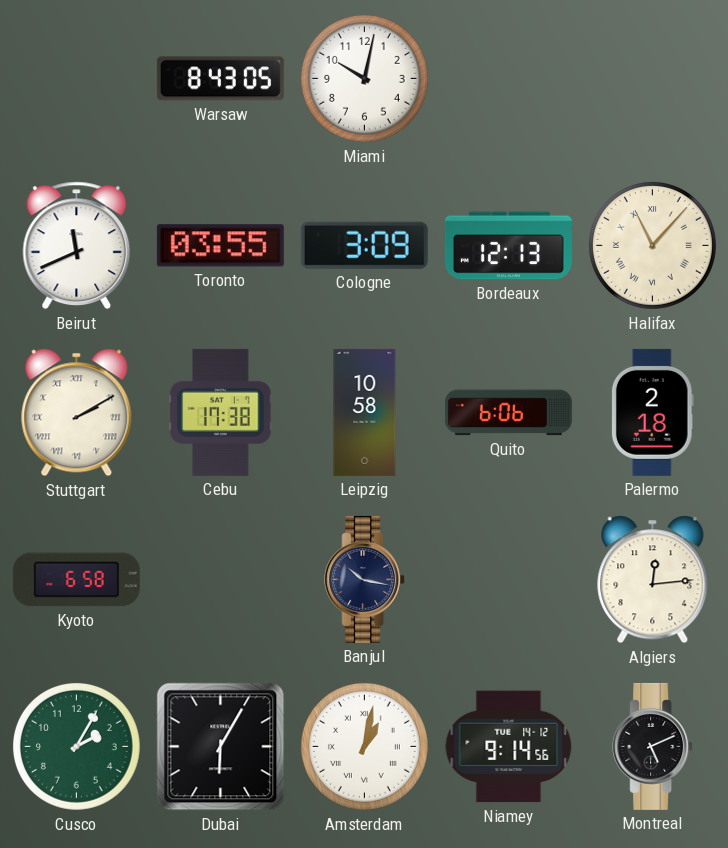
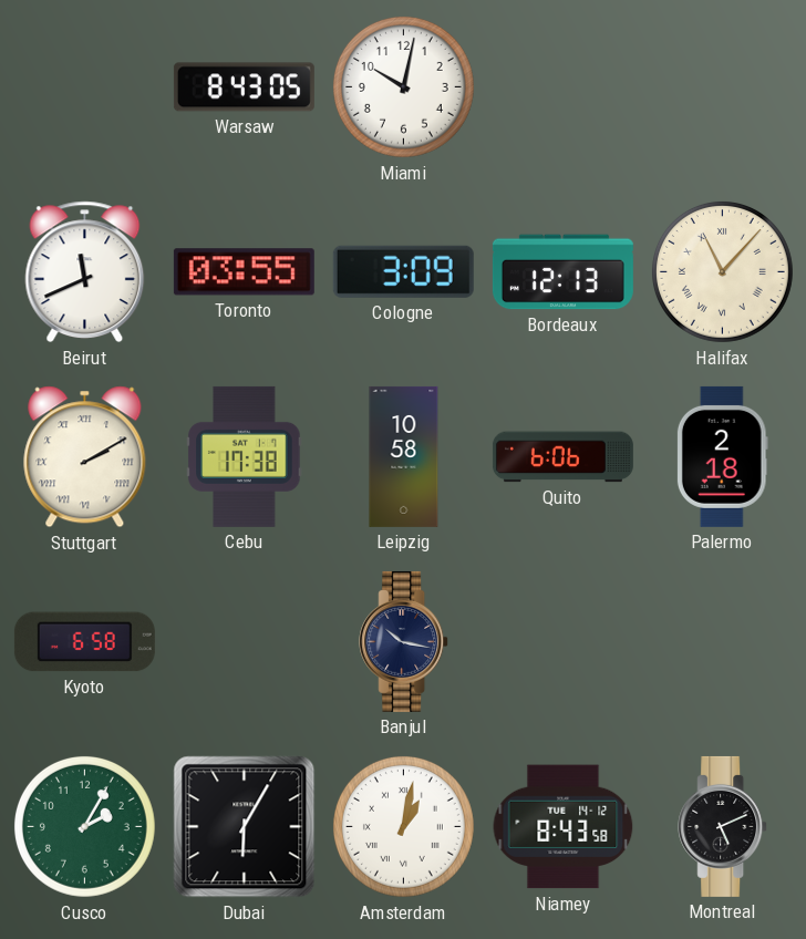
Algiers: 12:14 -> none (653, 580)
Niamey: 9:14 -> 8:43 (564, 827)
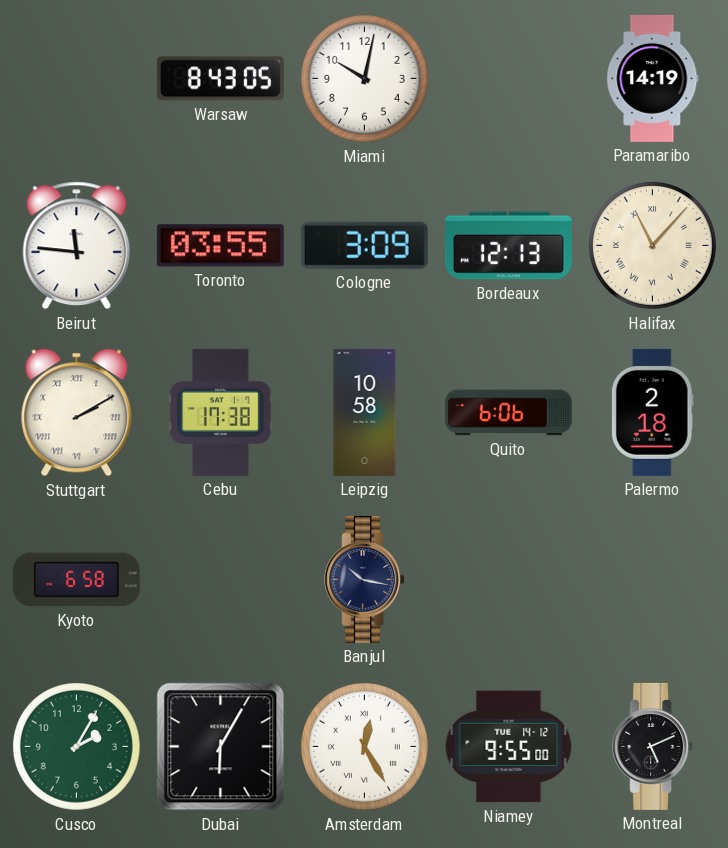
Paramaribo: none -> 14:19 (653, 78)
Beirut: 11:41 -> 11:46 (77, 246)
Amsterdam: 1:02 -> 12:25 (364, 746)
Niamey: 8:43 -> 9:55 (509, 747)
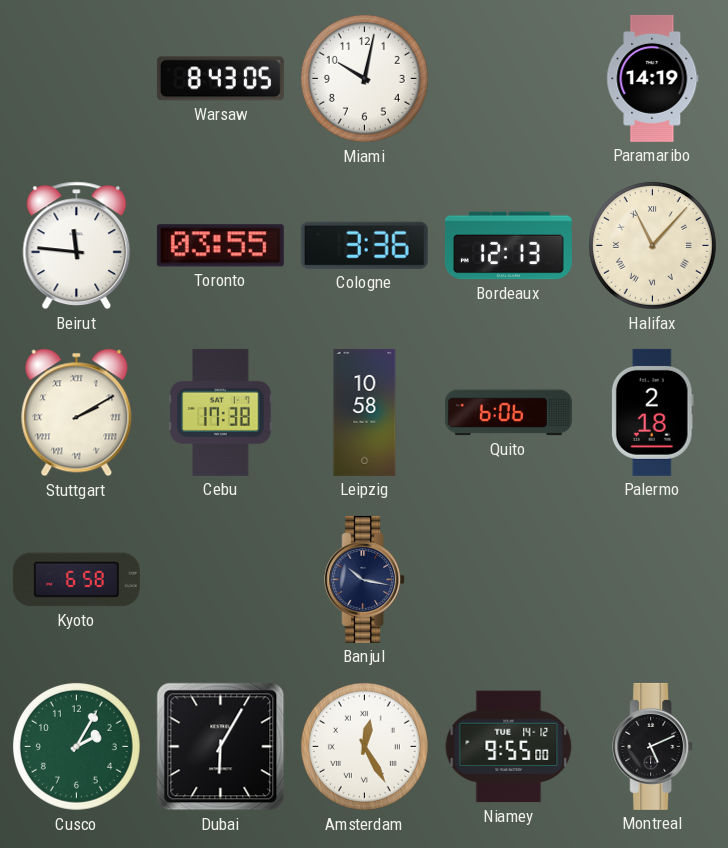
Cologne: 3:09 -> 3:36 (364, 245)
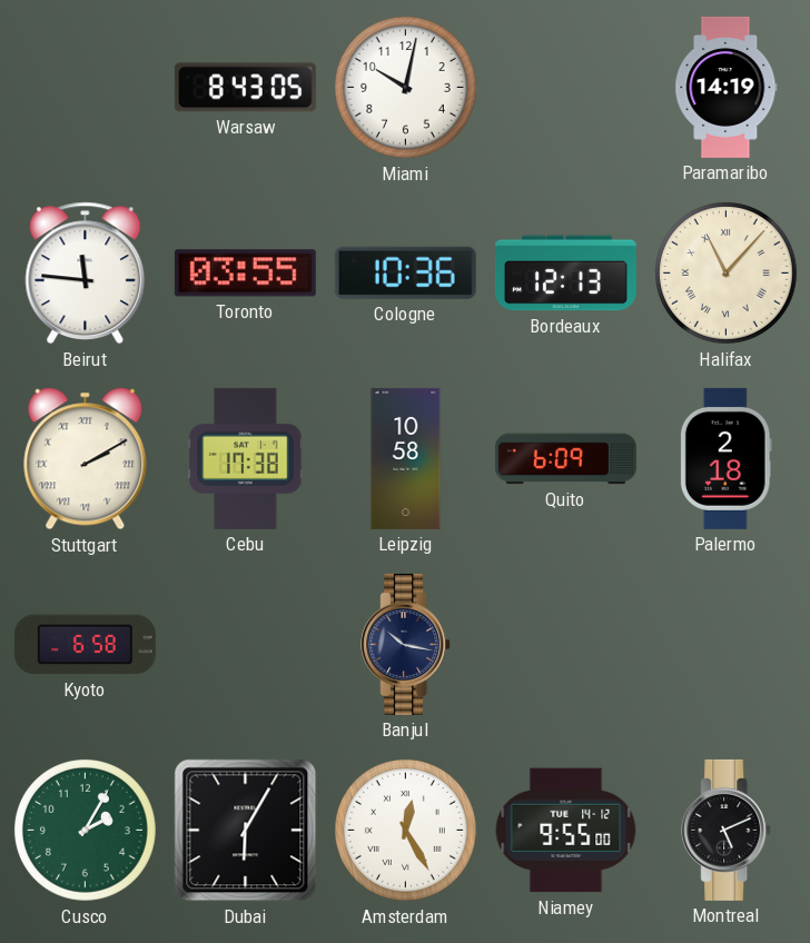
Cologne: 3:36 -> 10:36 (405, 272)
Quito: 6:06 -> 6:09 (565, 459)
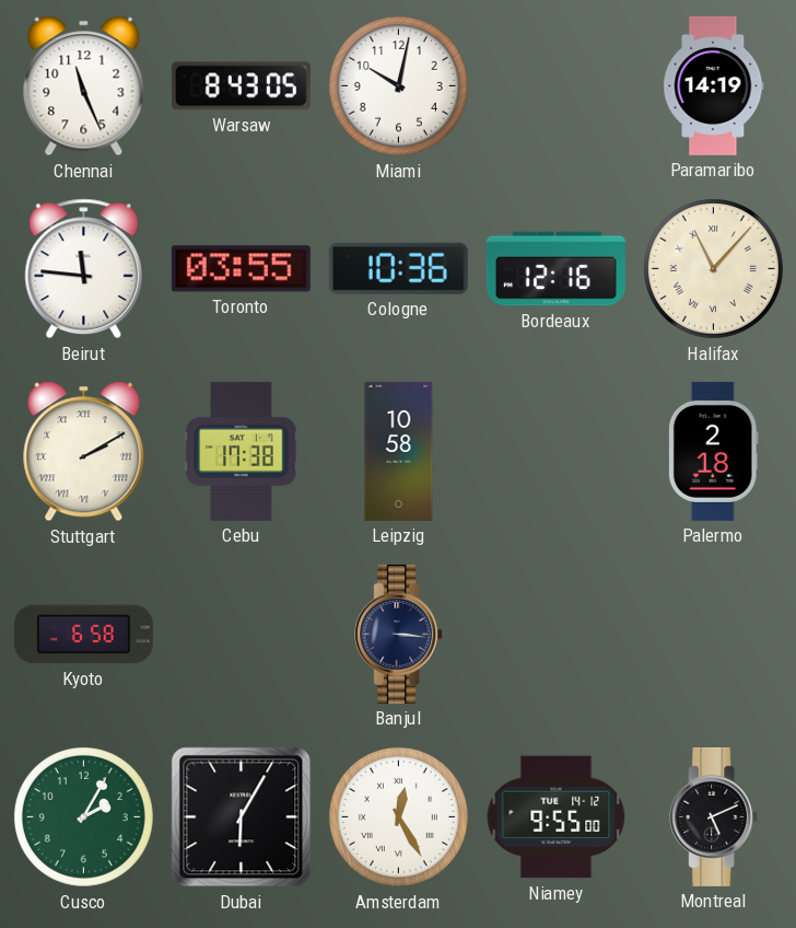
Chennai: none -> 11:26 (84, 86)
Bordeaux: 12:13 -> 12:16 (555, 269)
Quito: 6:09 -> none (565, 459)
Banjul: 10:17 -> 3:16 (399, 634)
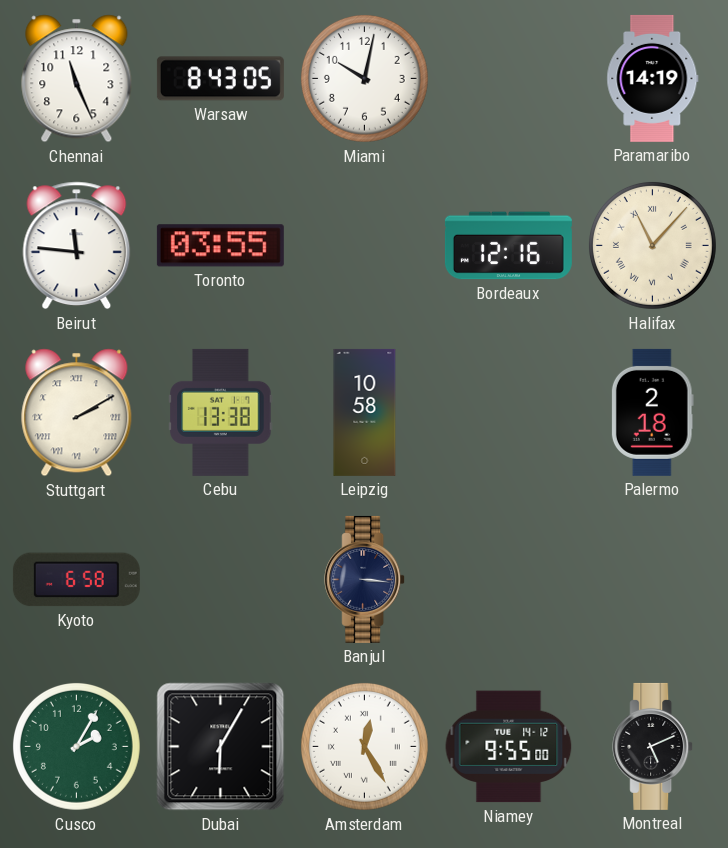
Cologne: 10:36 -> none (398, 268)
Cebu: 17:38 -> 13:38 (221, 412)
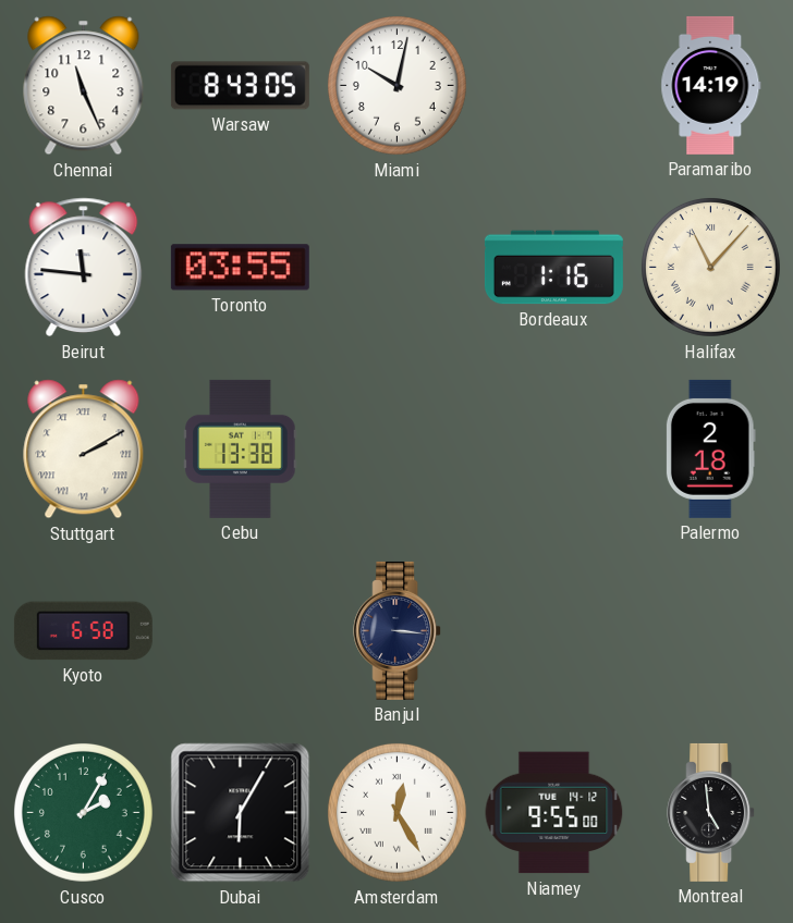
Bordeaux: 12:16 -> 1:16 (553, 268)
Leipzig: 10:58 -> none (365, 412)
Montreal: 5:11 -> 4:59 (711, 812)
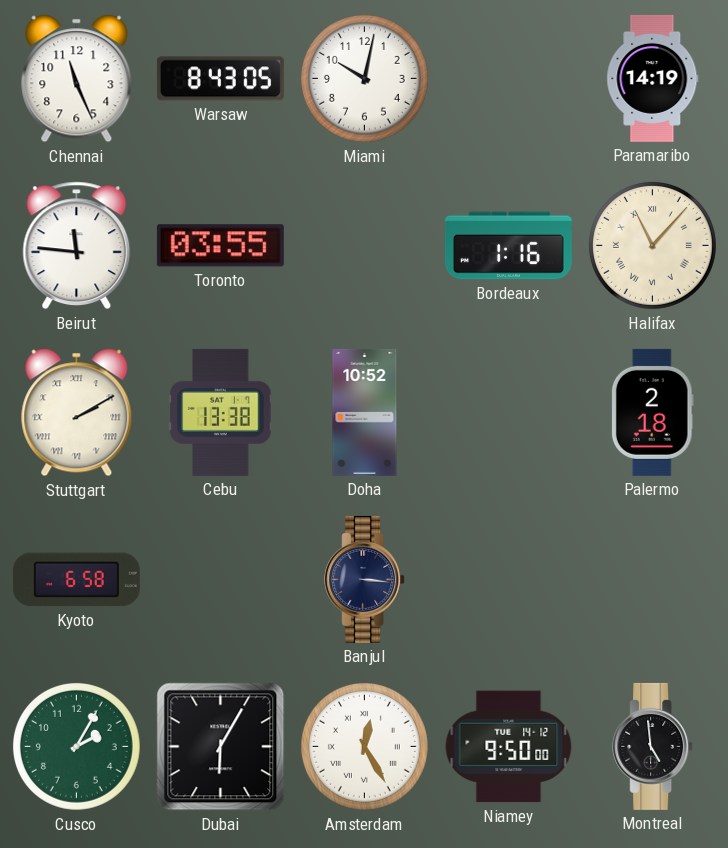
Doha: none -> 10:52 (365, 412)
Niamey: 9:55 -> 9:50 (509, 747)
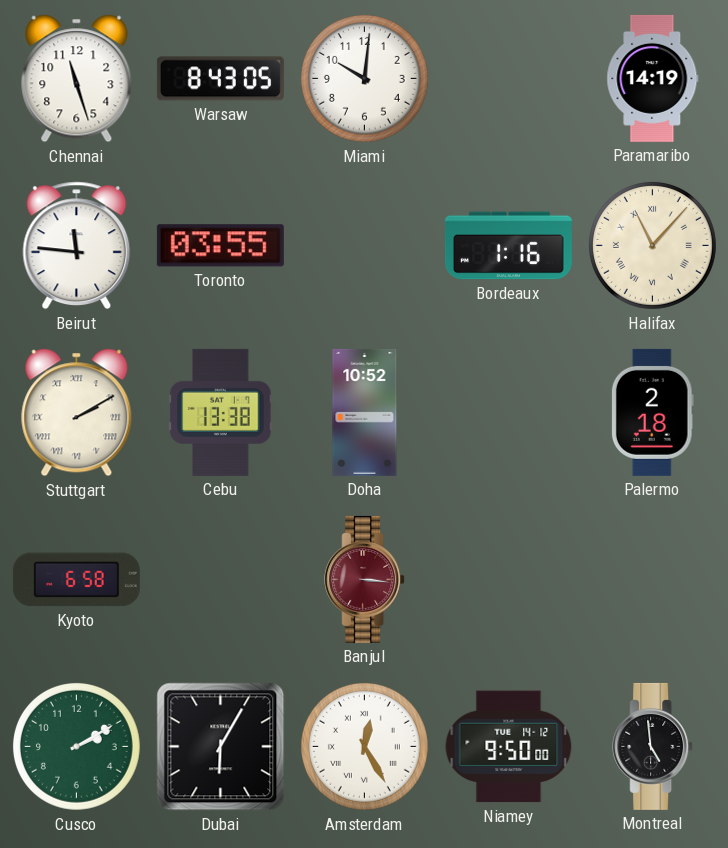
Chennai: 11:26 -> 11:27 (77, 79)
Miami: 10:02 -> 10:01 (364, 78)
Banjul dial: navy -> burgundy (365, 579)
Cusco: 2:05 -> 2:10 (76, 746)
